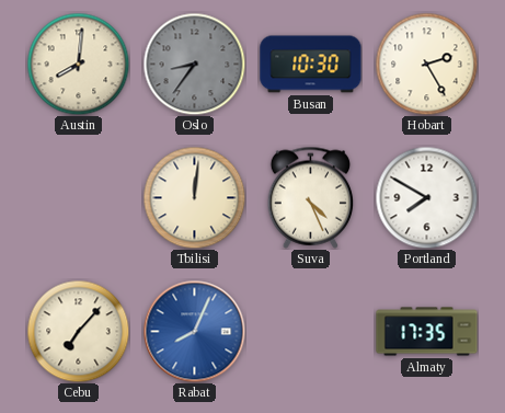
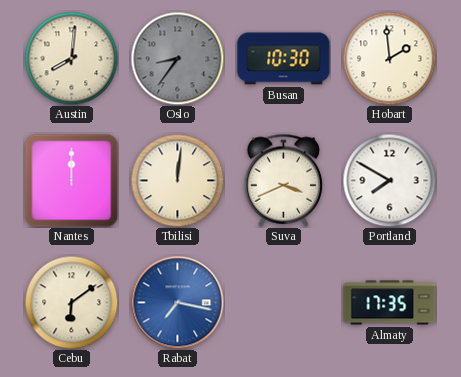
Hobart: 2:25 -> 1:59 (389, 58)
Nantes: none -> 12:00 (71, 180)
Suva: 4:26 -> 3:41 (284, 180)
Cebu: 7:07 -> 6:09 (71, 302)
Rabat: 8:04 -> 7:17 (177, 302)
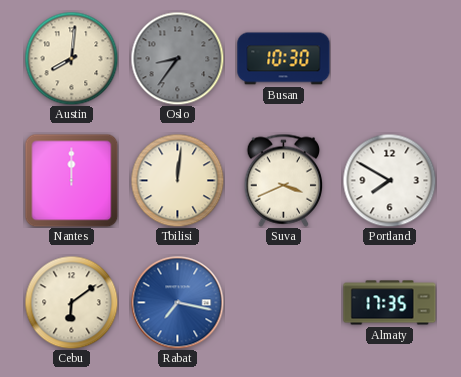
Hobart: 1:59 -> none (389, 58)
